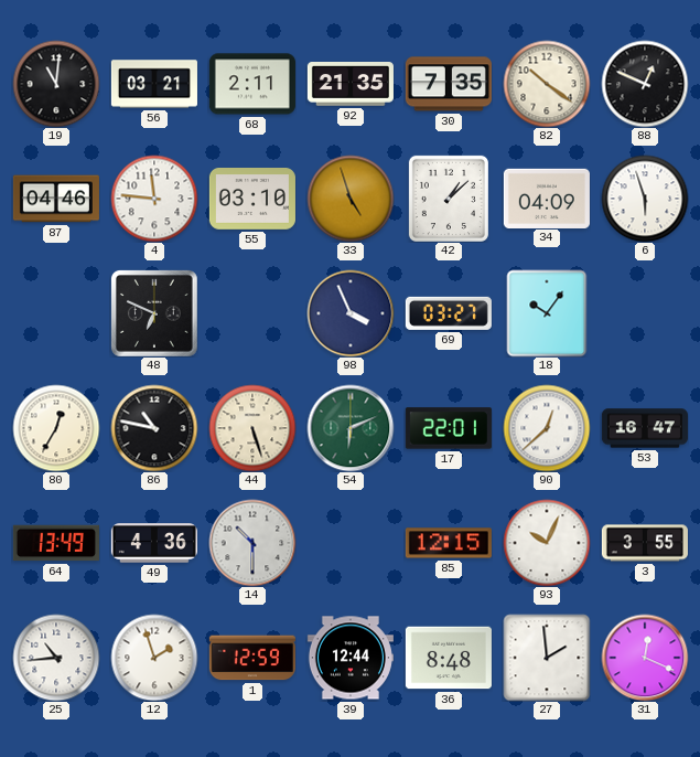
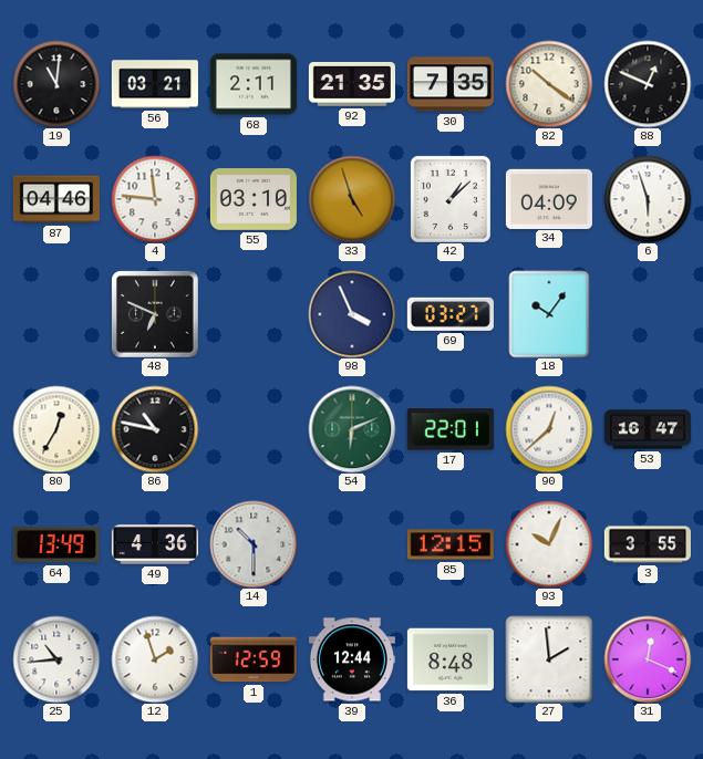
44: 5:27 -> none (252, 428)
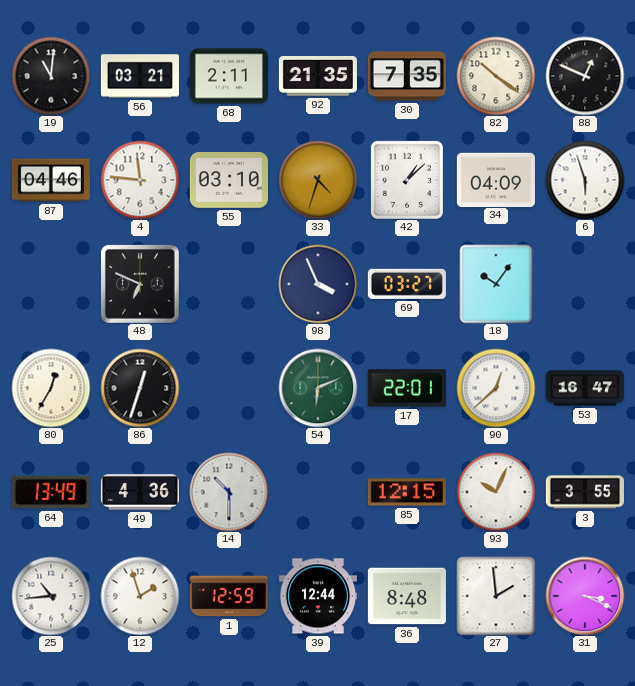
33: 4:57 -> 4:33 (318, 180)
86: 10:47 -> 12:33 (140, 388)
31: 12:19 -> 3:19 (585, 596)
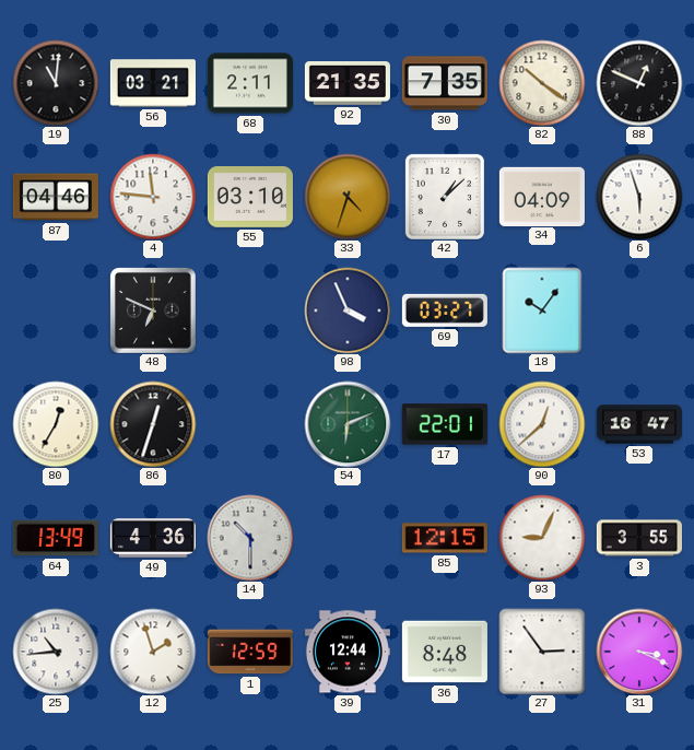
93: 10:04 -> 9:04 (542, 538)
27: 1:59 -> 2:54 (542, 652)
